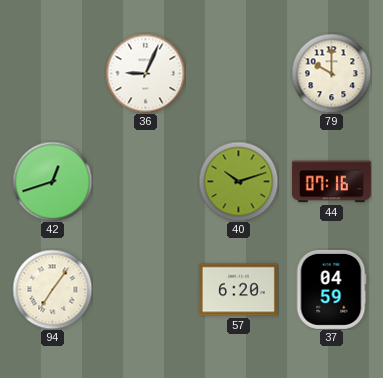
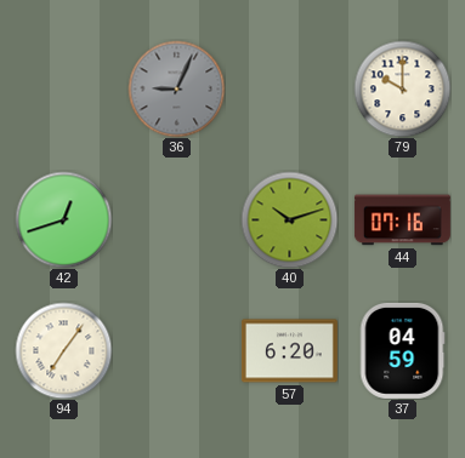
36 dial: white -> grey (176, 88)
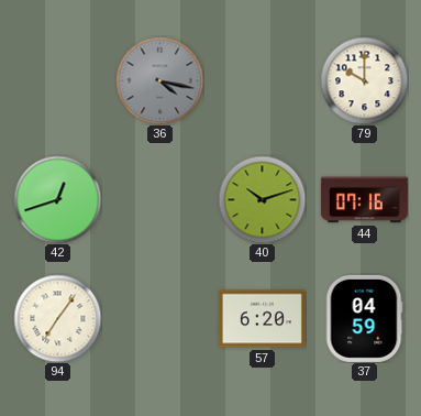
36: 9:04 -> 4:17 (159, 80)
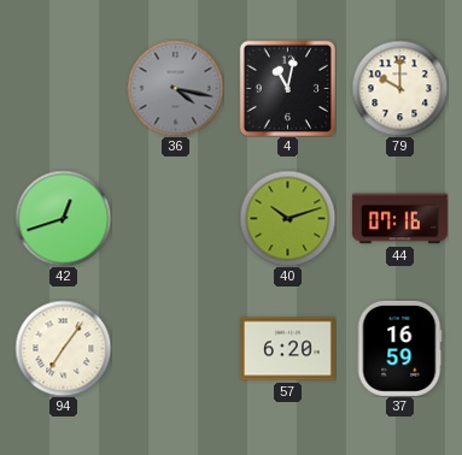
4: none -> 11:02 (287, 88)
37: 04:59 -> 16:59 (399, 348)
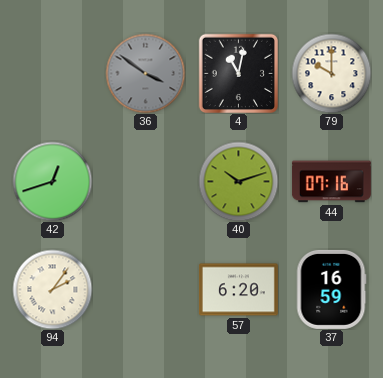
36: 4:17 -> 3:51 (145, 73)
94: 7:06 -> 2:06 (52, 289)
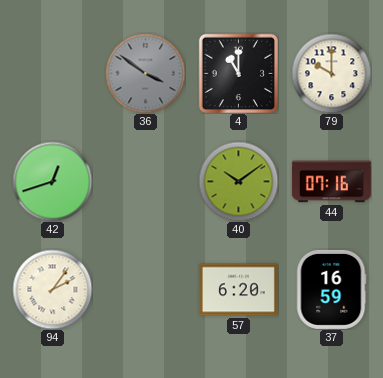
4: 11:02 -> 11:00 (238, 73)
40: 10:12 -> 10:09 (238, 181)
